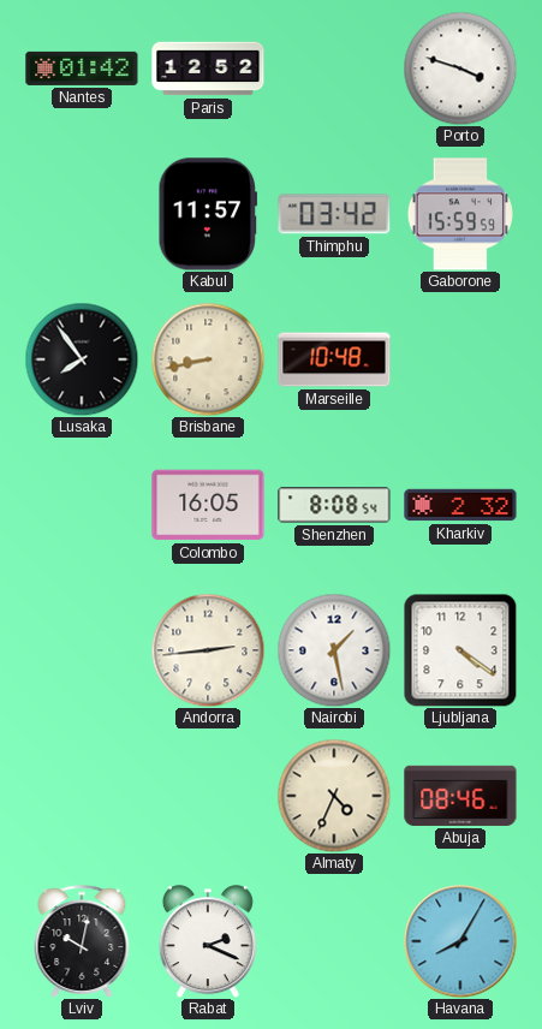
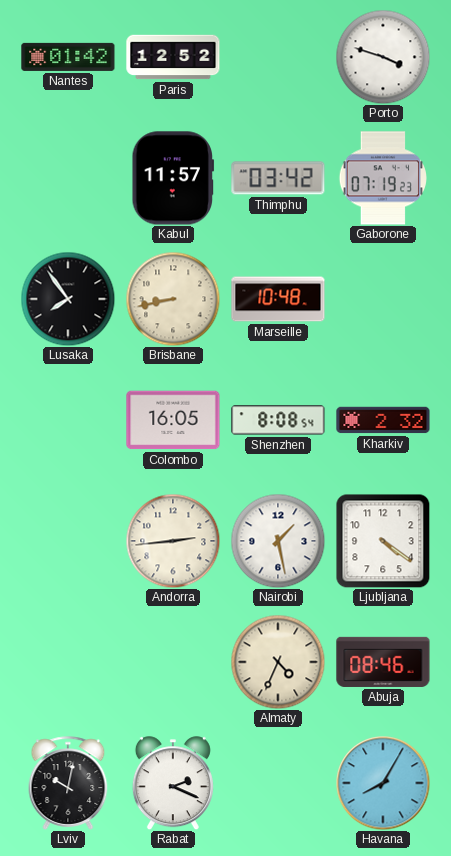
Gaborone: 15:59 -> 07:19 (383, 178)
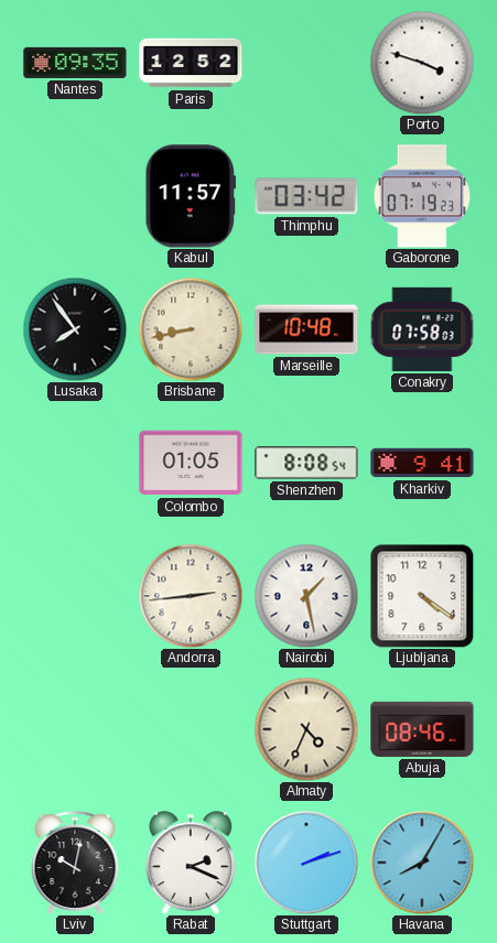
Nantes: 01:42 -> 09:35 (75, 63)
Conakry: none -> 07:58 (422, 329)
Colombo: 16:05 -> 01:05 (191, 463)
Kharkiv: 2:32 -> 9:41 (422, 463)
Stuttgart: none -> 2:12 (306, 863)
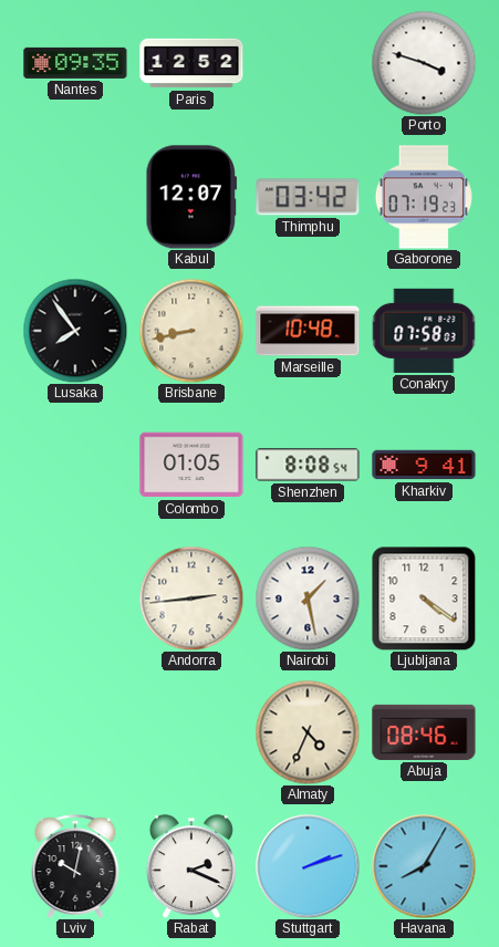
Kabul: 11:57 -> 12:07 (191, 197)
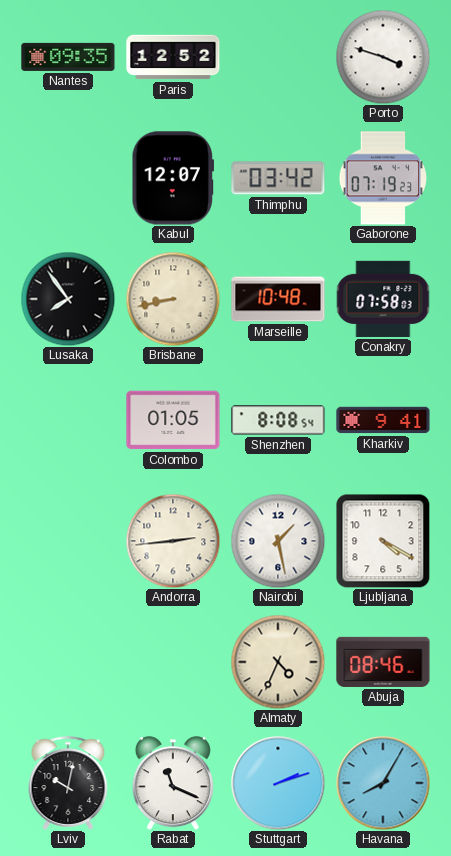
Ljubljana: 4:21 -> 4:20 (383, 541)
Rabat: 2:19 -> 11:19 (173, 783)
